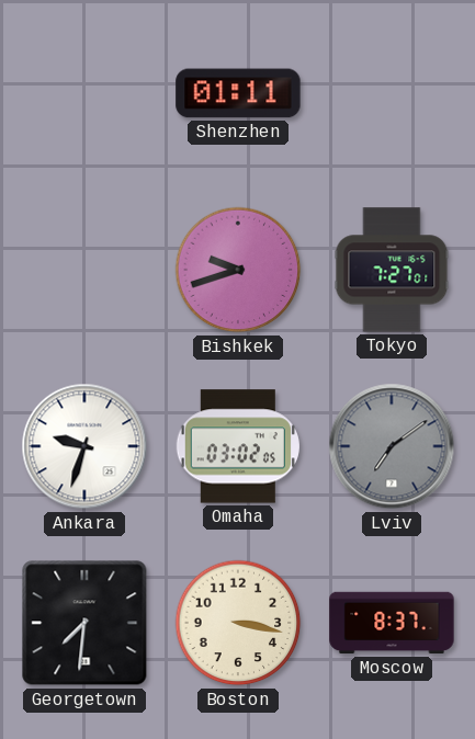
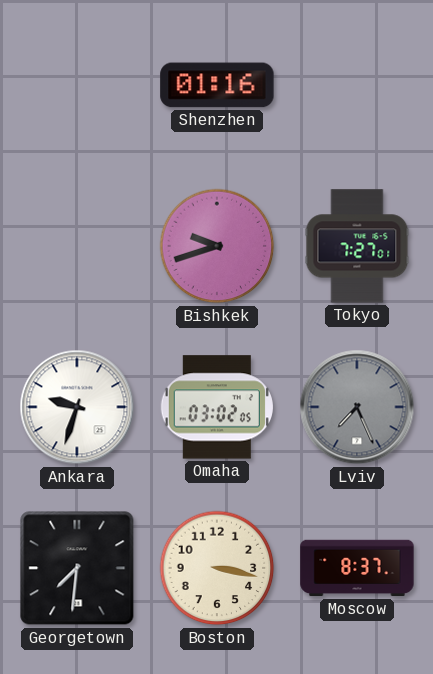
Shenzhen: 01:11 -> 01:16 (217, 85)
Lviv: 7:09 -> 7:26 (357, 407)
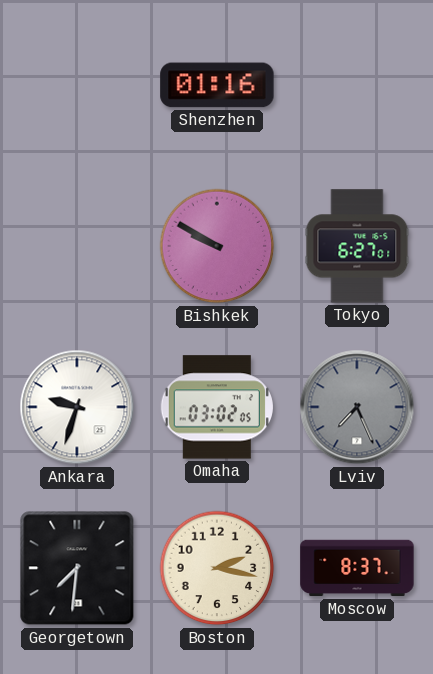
Bishkek: 9:42 -> 9:50 (217, 246)
Tokyo: 7:27 -> 6:27 (357, 246)
Boston: 3:17 -> 2:17 (217, 568)
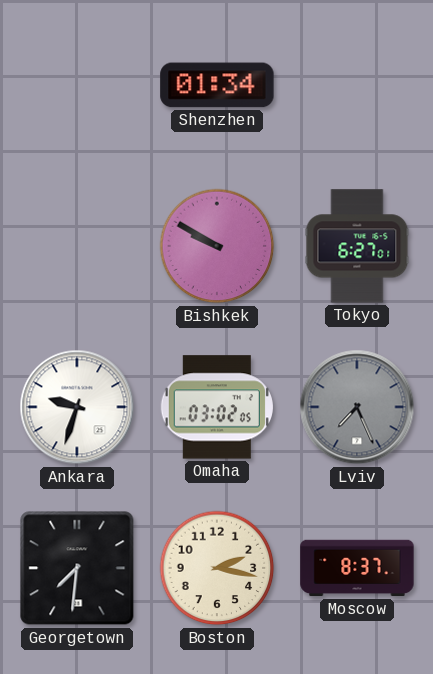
Shenzhen: 01:16 -> 01:34 (217, 85)
